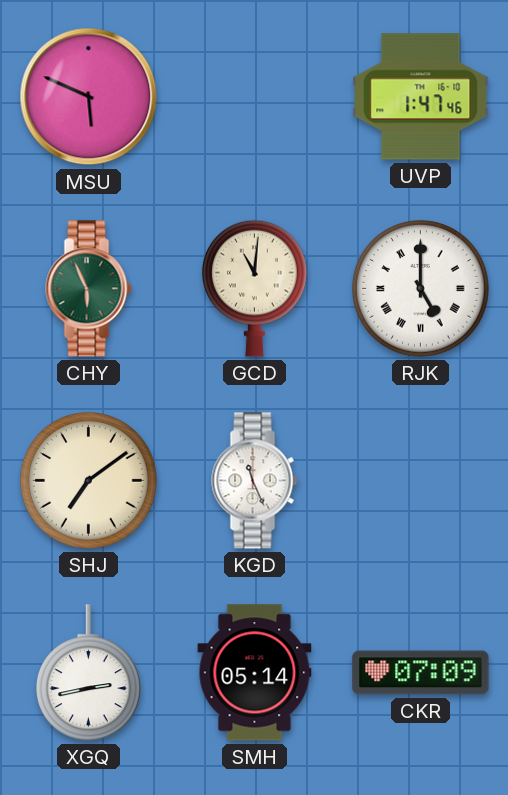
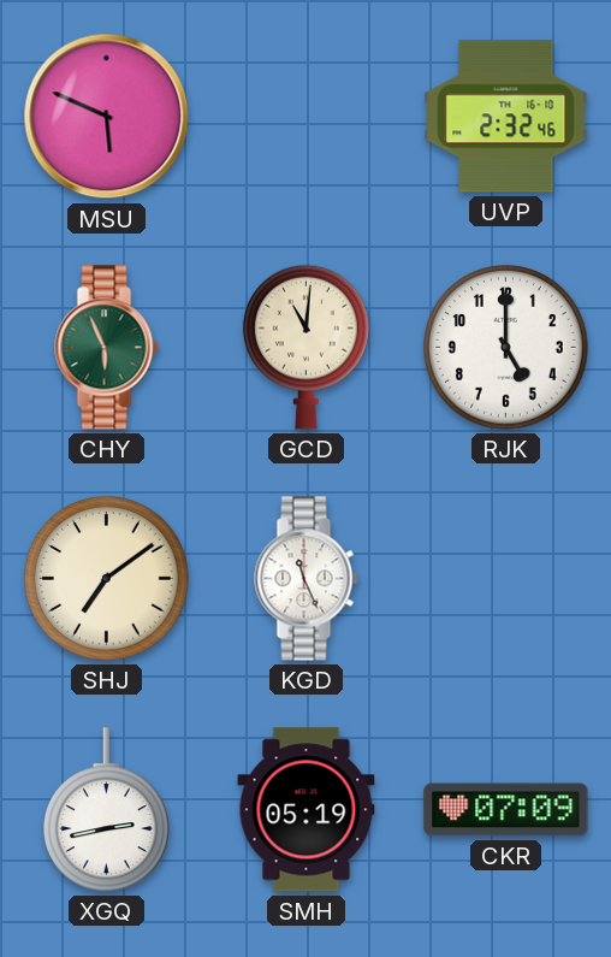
UVP: 1:47 -> 2:32 (506, 117)
RJK numerals: Roman -> Arabic (506, 348)
SMH: 05:14 -> 05:19 (307, 810)
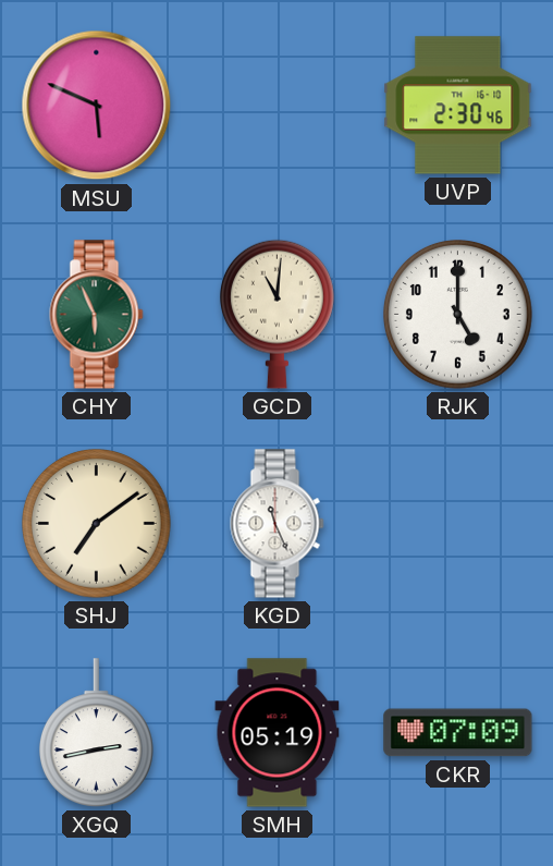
UVP: 2:32 -> 2:30 (458, 106)
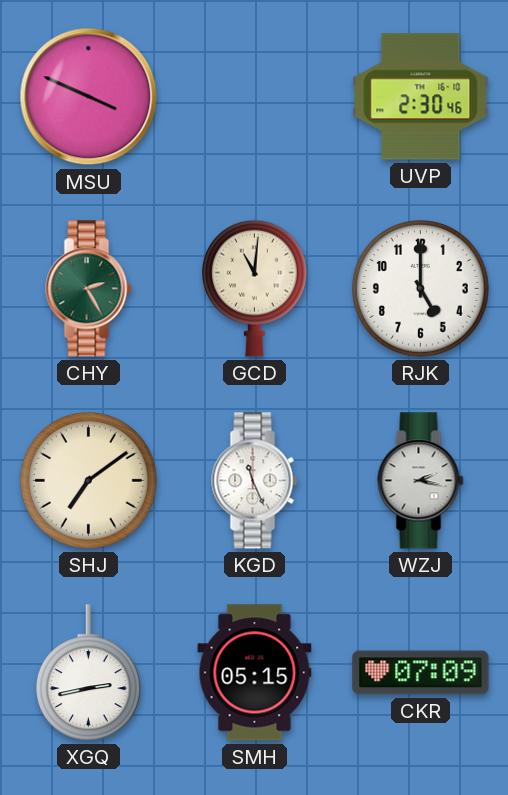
MSU: 5:49 -> 3:49 (89, 97)
CHY: 5:56 -> 2:25 (89, 289)
WZJ: none -> 2:17 (421, 481)
SMH: 05:19 -> 05:15 (255, 673)
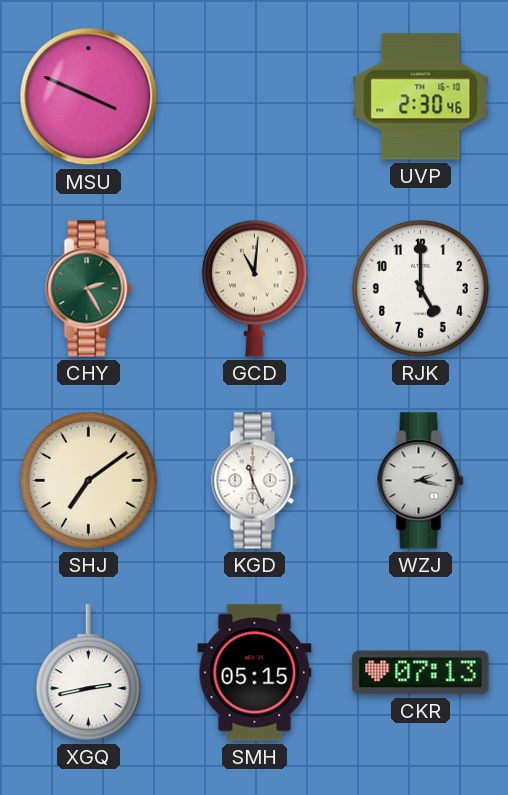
CKR: 07:09 -> 07:13 (421, 673)
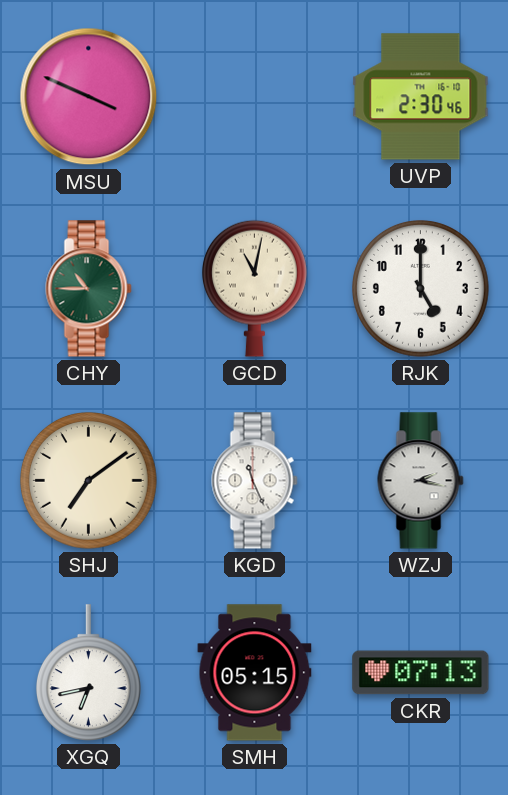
CHY: 2:25 -> 10:45 (89, 289)
GCD: 11:01 -> 11:02 (254, 288)
XGQ: 2:43 -> 6:43 (88, 673)
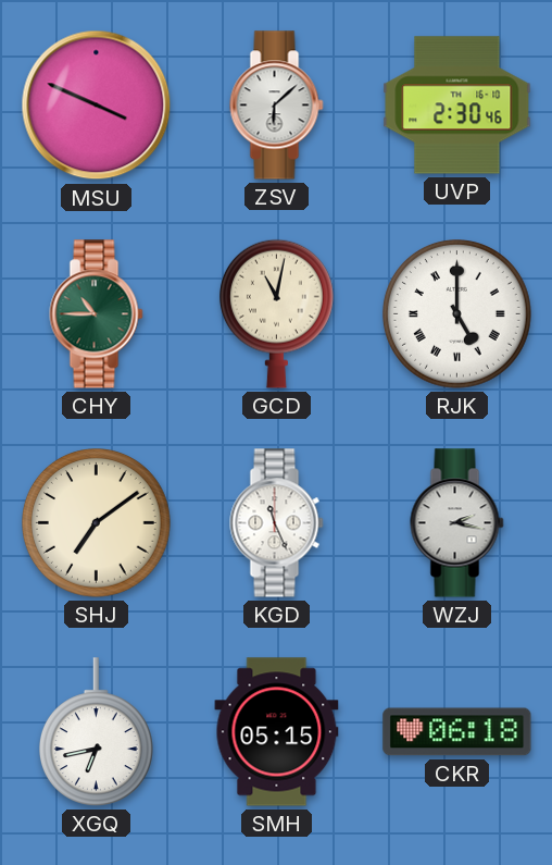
ZSV: none -> 6:08 (277, 106)
RJK numerals: Arabic -> Roman (457, 314)
CKR: 07:13 -> 06:18 (457, 732)
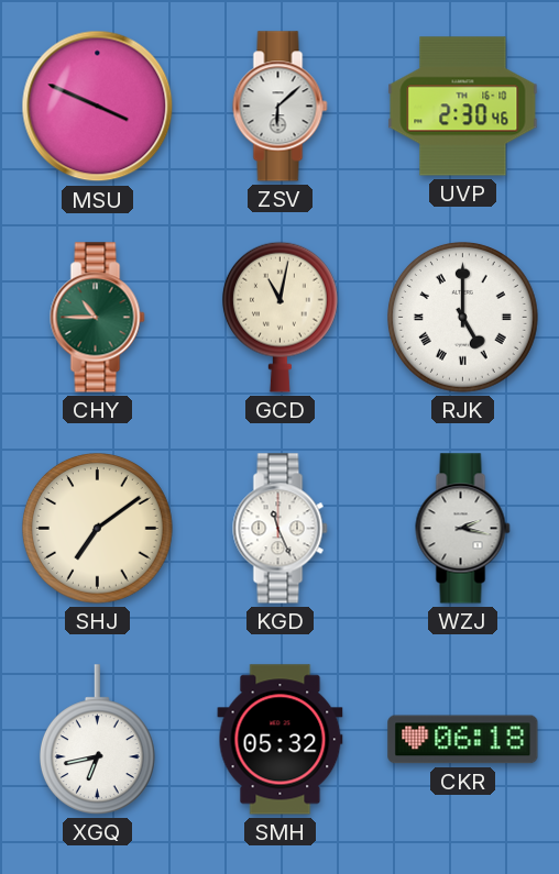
SMH: 05:15 -> 05:32 (281, 740)
